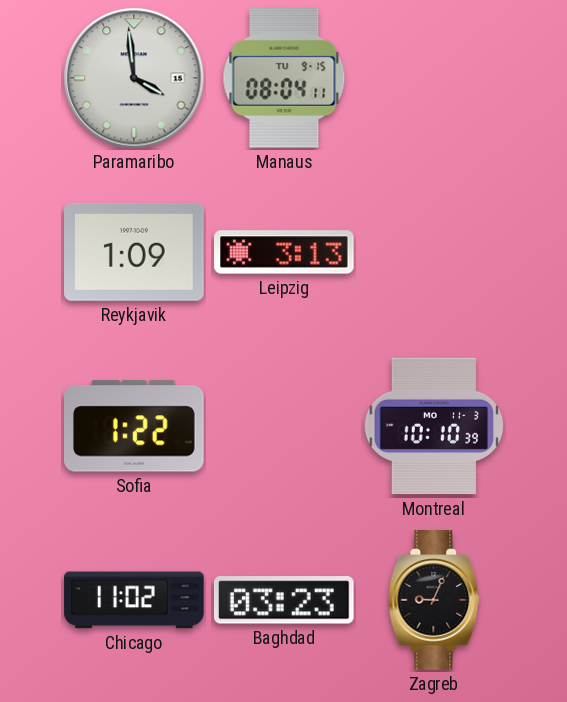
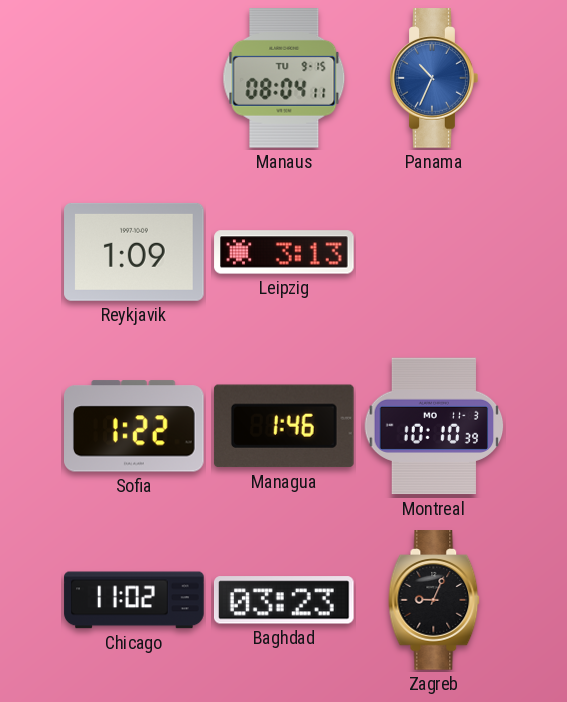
Paramaribo: 3:59 -> none (134, 78)
Panama: none -> 10:34 (434, 78)
Managua: none -> 1:46 (284, 426)
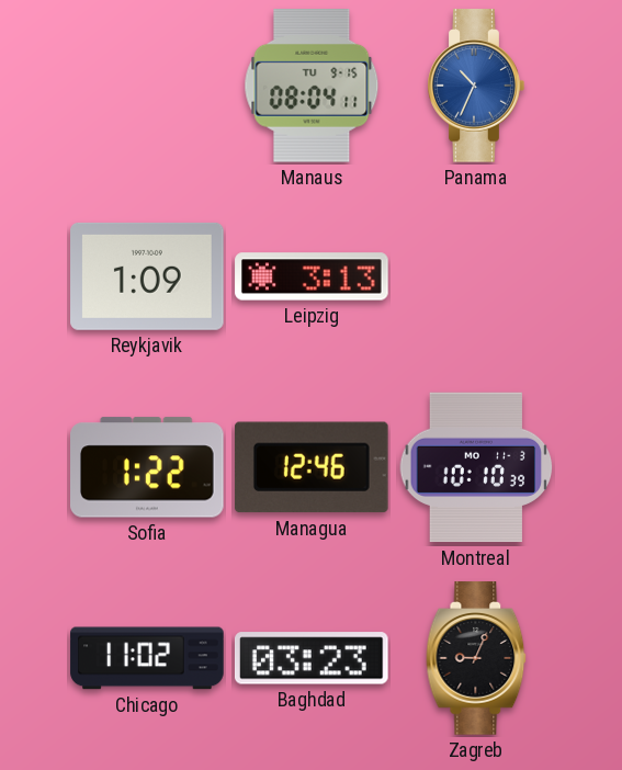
Managua: 1:46 -> 12:46 (312, 467)
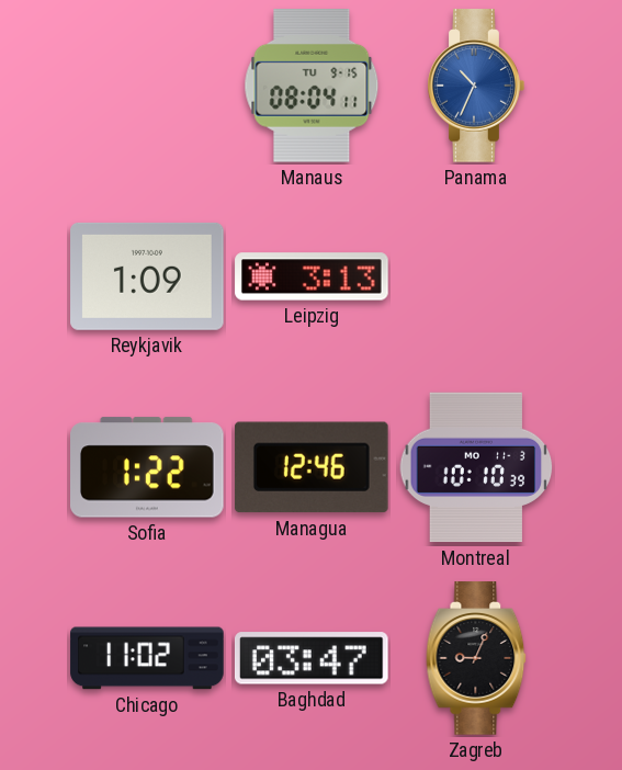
Baghdad: 03:23 -> 03:47 (313, 658)
